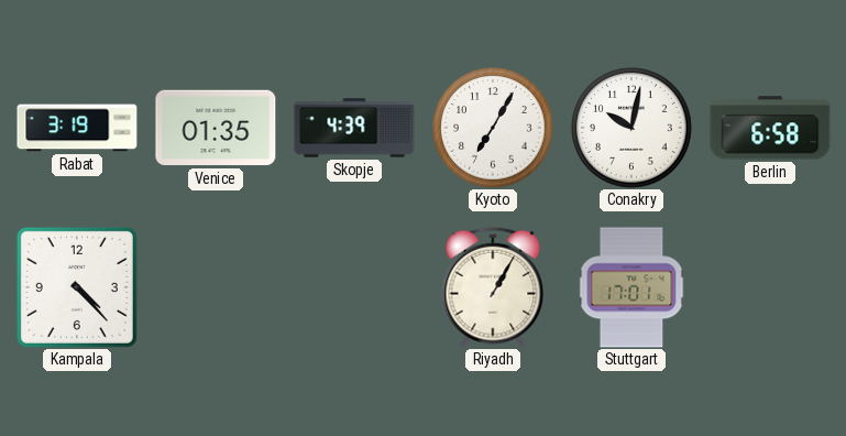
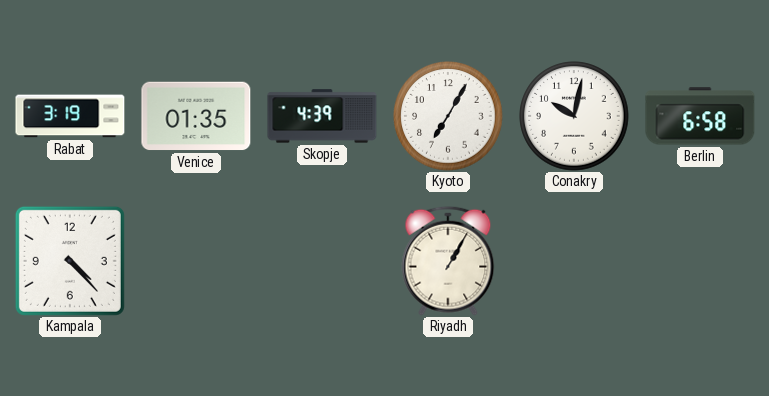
Stuttgart: 17:01 -> none (631, 287)
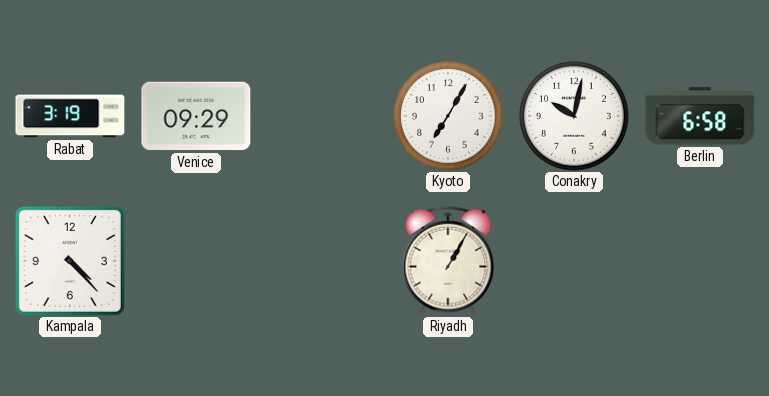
Venice: 01:35 -> 09:29 (196, 116)
Skopje: 4:39 -> none (322, 116)
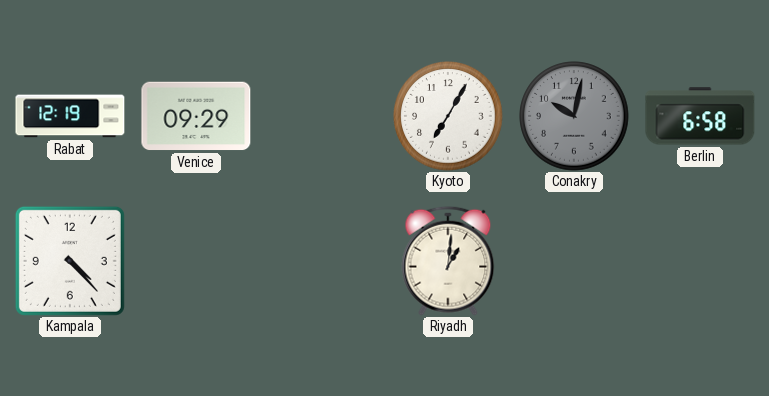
Rabat: 3:19 -> 12:19 (70, 116)
Conakry dial: white -> grey (574, 116)
Riyadh: 1:05 -> 1:01 (448, 261)
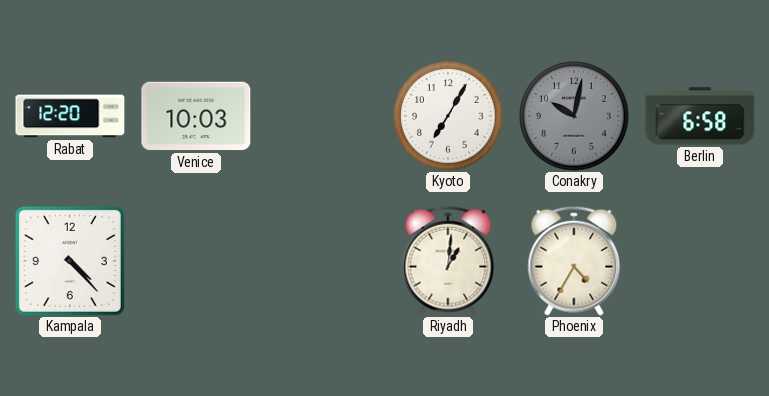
Rabat: 12:19 -> 12:20 (70, 116)
Venice: 09:29 -> 10:03 (196, 116)
Phoenix: none -> 4:35 (574, 261)
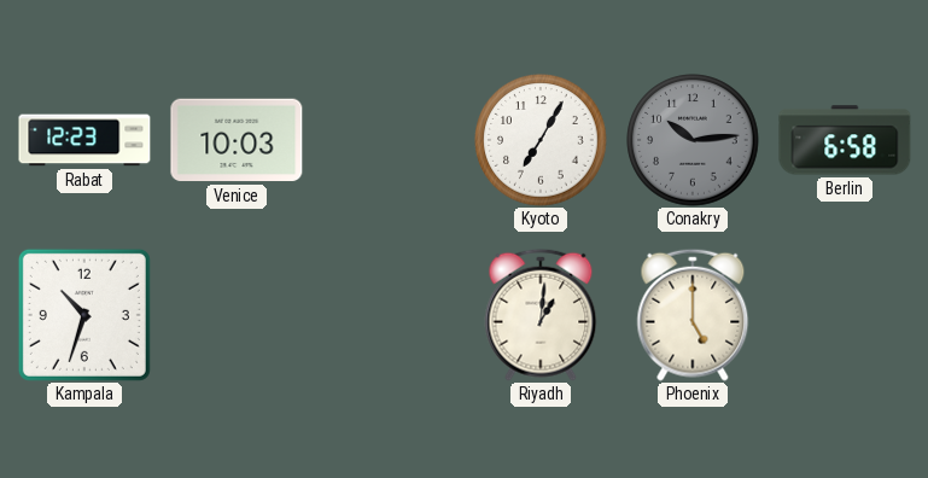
Rabat: 12:20 -> 12:23 (84, 140)
Conakry: 10:02 -> 10:14 (693, 140)
Kampala: 4:23 -> 10:33 (84, 315)
Phoenix: 4:35 -> 5:00 (693, 315)
